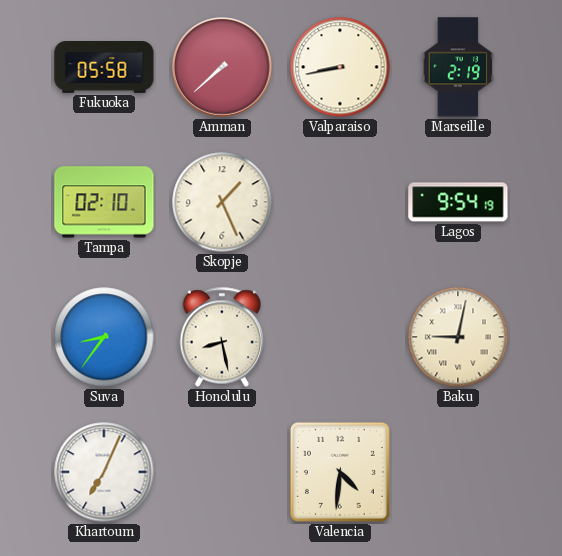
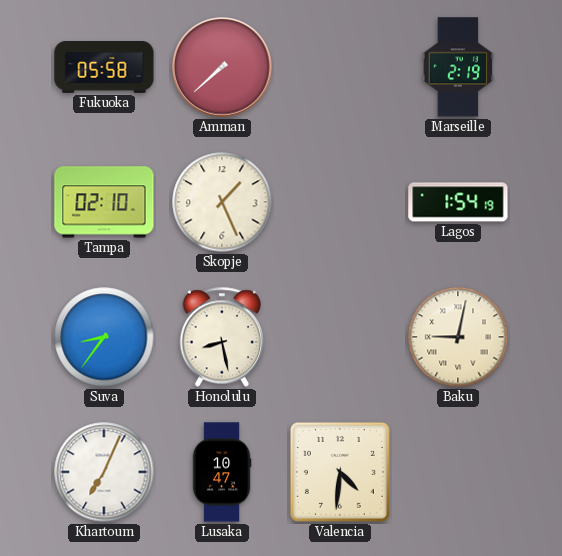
Valparaiso: 8:43 -> none (340, 67)
Lagos: 9:54 -> 1:54 (458, 202)
Lusaka: none -> 10:47 (222, 472)
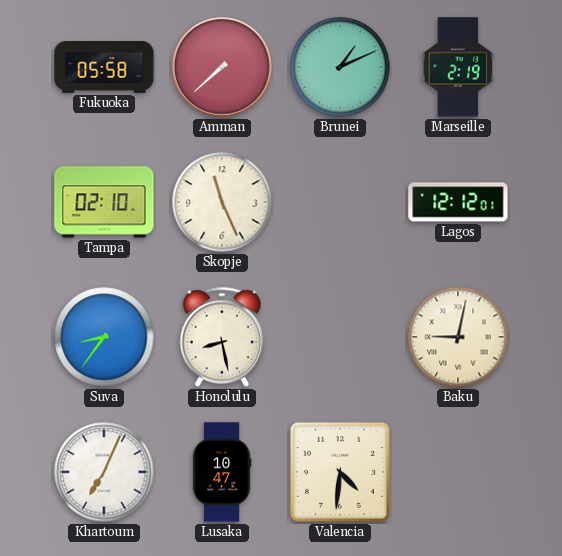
Brunei: none -> 1:11 (340, 67)
Skopje: 1:26 -> 11:26 (222, 202)
Lagos: 1:54 -> 12:12 (458, 202)
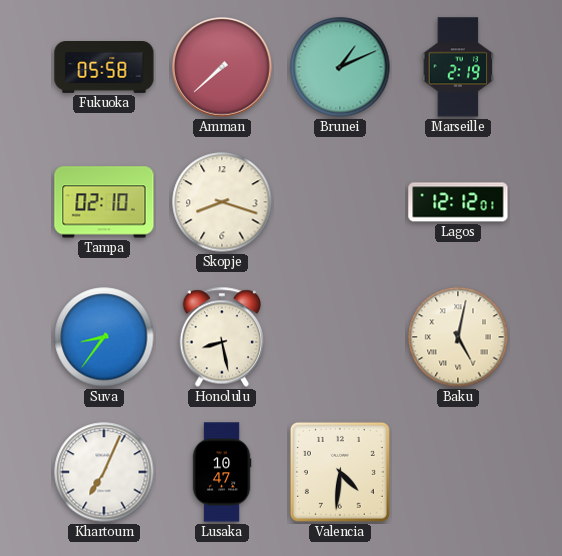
Skopje: 11:26 -> 8:18 (222, 202)
Baku: 9:02 -> 5:02 (458, 337)
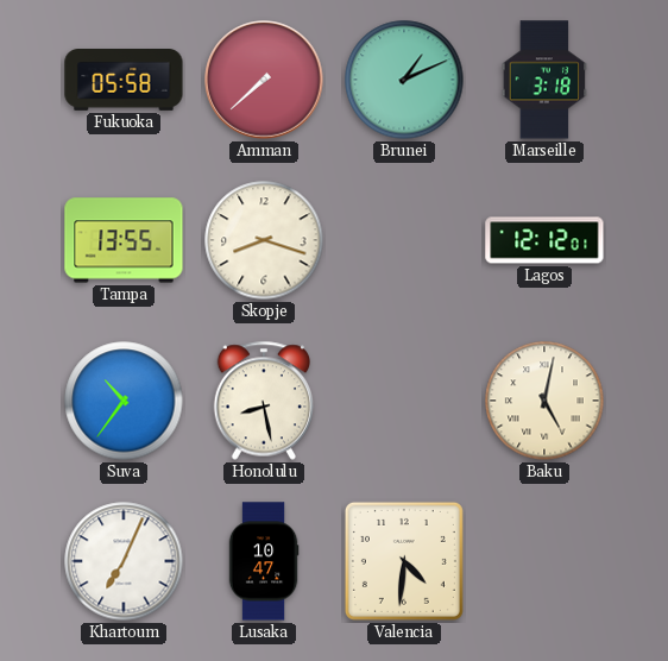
Marseille: 2:19 -> 3:18 (544, 80)
Tampa: 02:10 -> 13:55 (124, 240)
Suva: 8:36 -> 10:36 (124, 401)
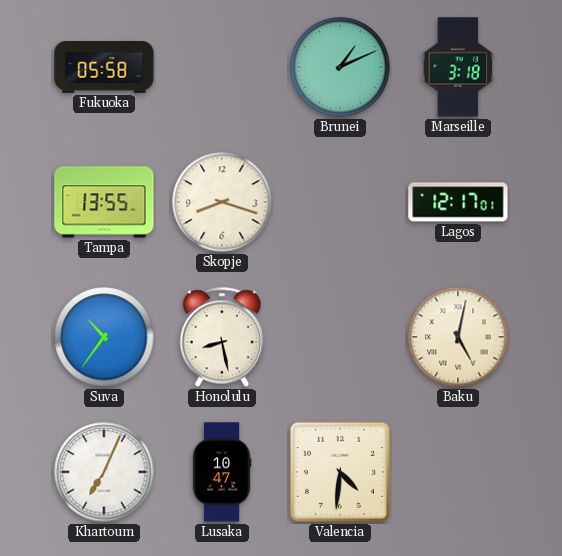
Amman: 7:38 -> none (264, 80)
Lagos: 12:12 -> 12:17 (458, 202)
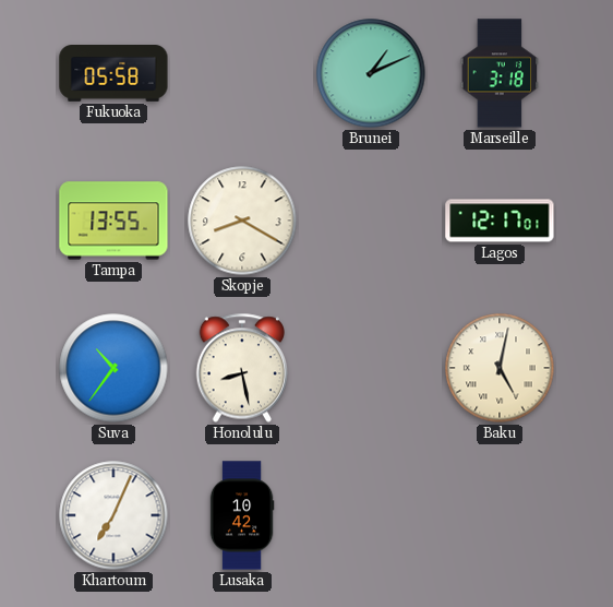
Skopje: 8:18 -> 8:20 (242, 221)
Lusaka: 10:47 -> 10:42 (242, 515)
Valencia: 4:31 -> none (340, 472)
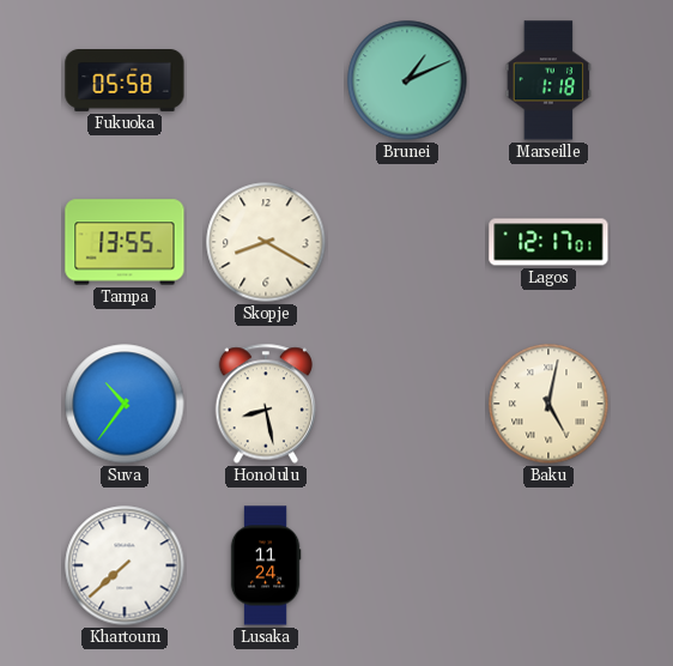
Marseille: 3:18 -> 1:18 (548, 80)
Khartoum: 7:04 -> 7:38 (125, 565)
Lusaka: 10:42 -> 11:24 (266, 565)
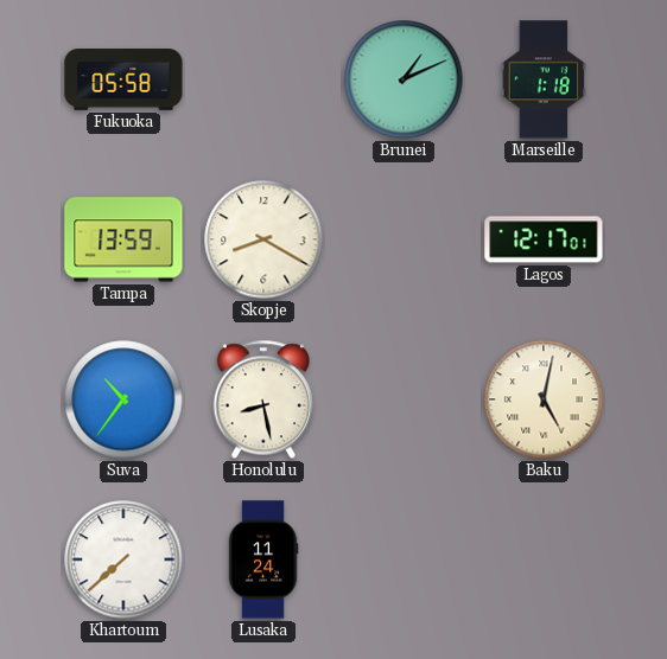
Tampa: 13:55 -> 13:59 (123, 239)
